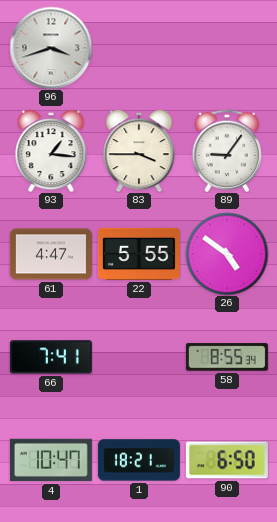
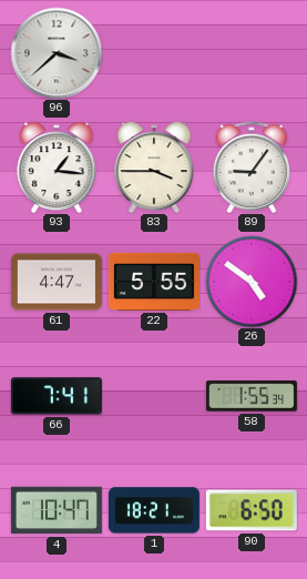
96: 3:42 -> 3:38 (57, 53)
58: 8:55 -> 1:55 (252, 396)
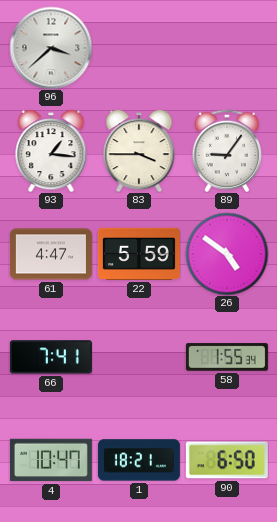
22: 5:55 -> 5:59 (139, 254)
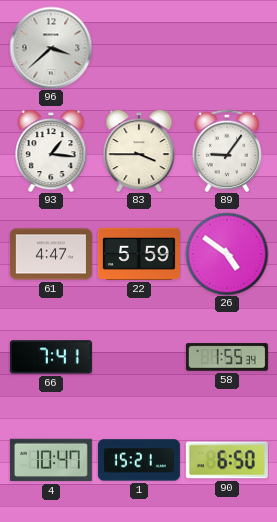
1: 18:21 -> 15:21 (139, 460)
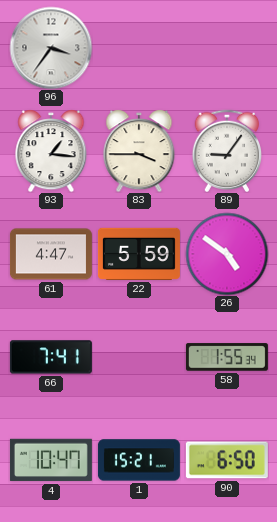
96: 3:38 -> 3:36 (51, 48)
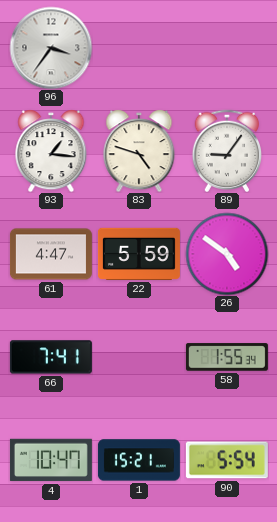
83: 3:45 -> 4:48 (139, 151)
90: 6:50 -> 5:54 (227, 460)
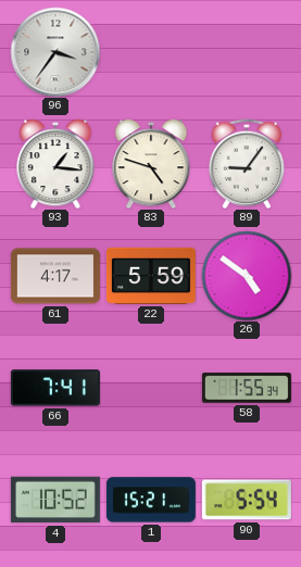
61: 4:47 -> 4:17 (55, 276)
4: 10:47 -> 10:52 (55, 500)
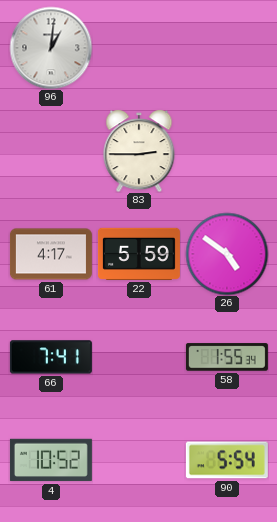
96: 3:36 -> 1:01 (51, 48)
93: 1:16 -> none (55, 164)
83: 4:48 -> 2:45 (139, 151)
89: 9:06 -> none (247, 163)
1: 15:21 -> none (151, 500)
